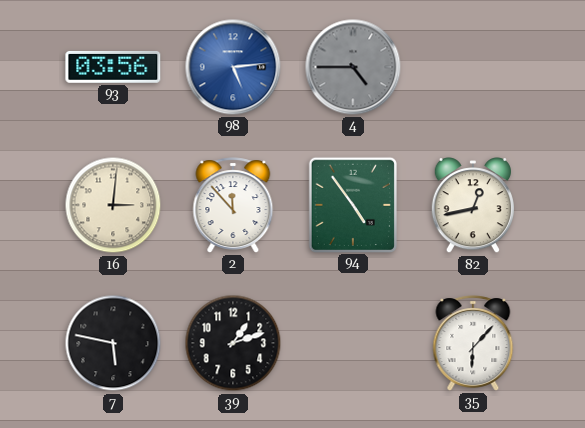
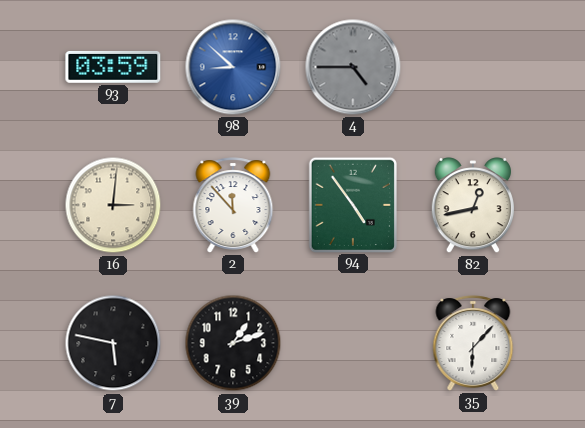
93: 03:56 -> 03:59 (113, 67)
98: 5:14 -> 8:52 (233, 67)
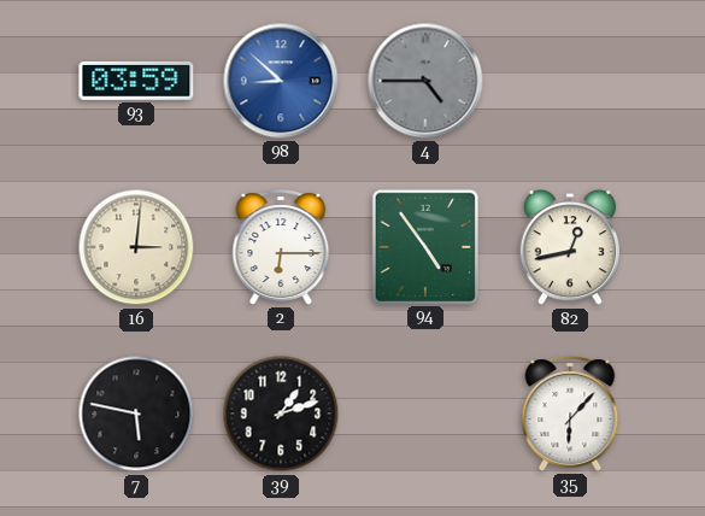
2: 11:53 -> 6:15 (281, 247)
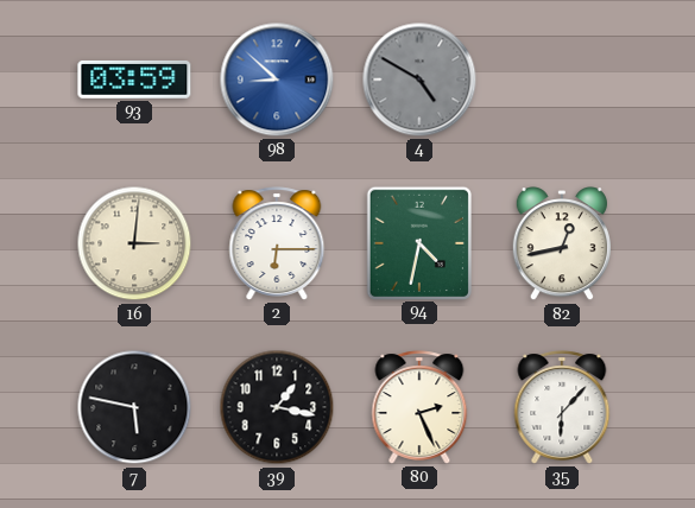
4: 4:45 -> 4:50 (419, 80)
94: 4:54 -> 4:32 (418, 242)
39: 1:12 -> 1:17 (277, 407)
80: none -> 2:26 (419, 407)
